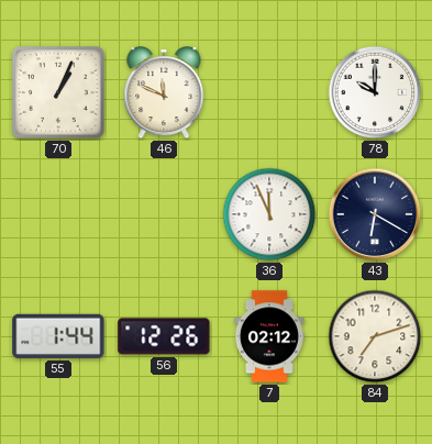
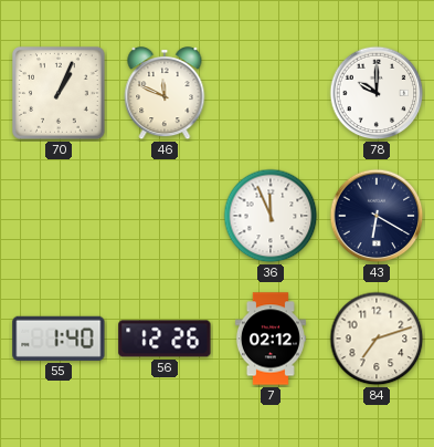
55: 1:44 -> 1:40 (59, 339)
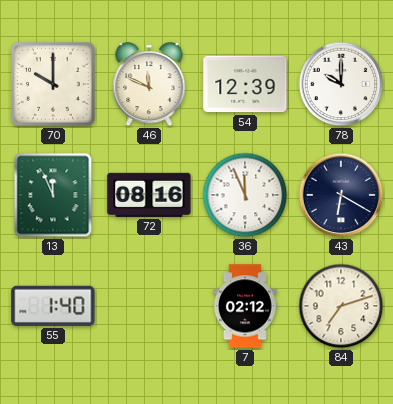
70: 1:04 -> 10:00 (54, 85)
54: none -> 12:39 (245, 84)
13: none -> 11:56 (53, 195)
72: none -> 08:16 (149, 195)
56: 12:26 -> none (165, 339)
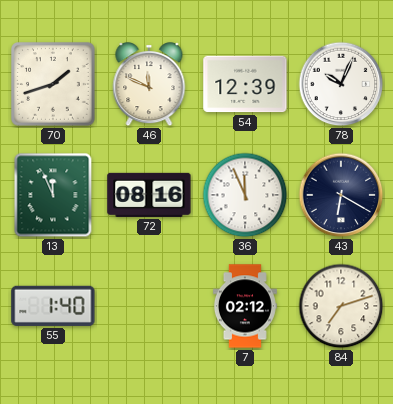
70: 10:00 -> 1:42 (54, 85)
78: 10:00 -> 10:04 (341, 84)
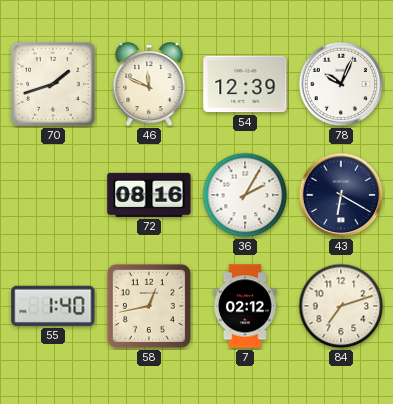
13: 11:56 -> none (53, 195)
36: 11:56 -> 2:05 (245, 195)
58: none -> 12:43 (149, 306)
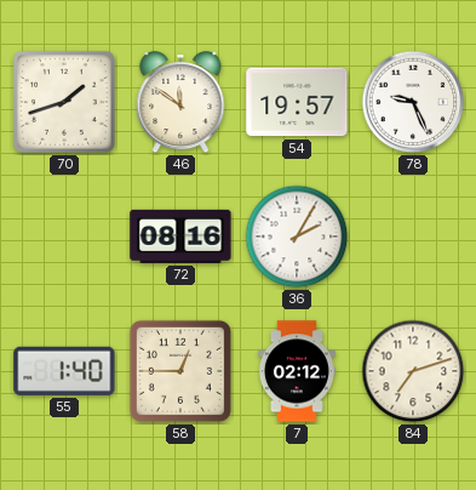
46: 11:49 -> 11:51 (180, 103)
54: 12:39 -> 19:57 (297, 102)
78: 10:04 -> 9:26 (413, 102)
43: 6:20 -> none (341, 195)
58: 12:43 -> 12:45 (180, 371)
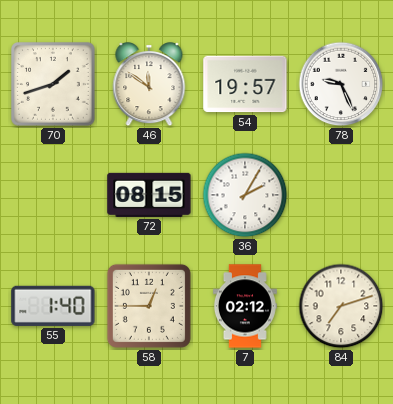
72: 08:16 -> 08:15 (149, 195)
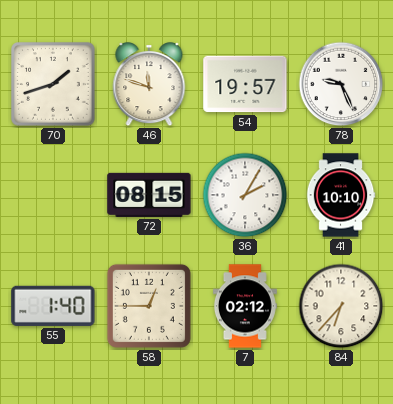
46: 11:51 -> 11:48 (149, 85)
41: none -> 10:10 (341, 195)
84: 7:12 -> 6:37 (341, 306)
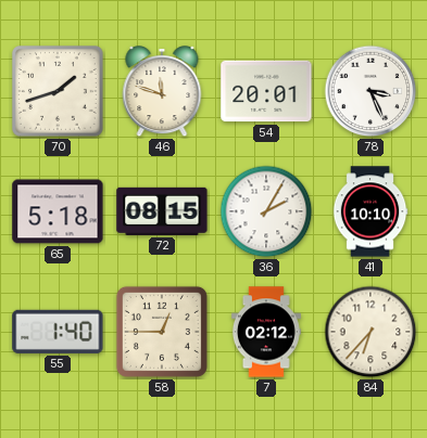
54: 19:57 -> 20:01 (266, 91)
78: 9:26 -> 3:26 (371, 91)
65: none -> 5:18 (58, 211)
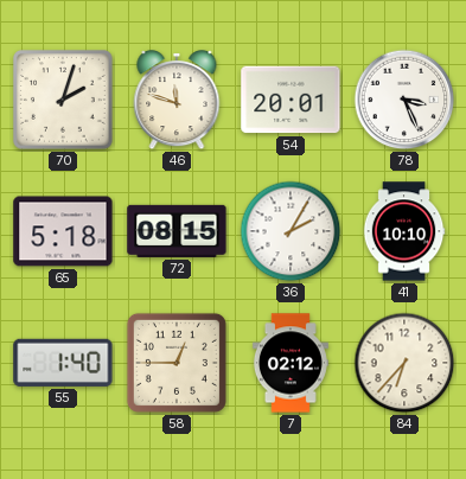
70: 1:42 -> 2:03 (64, 101)
